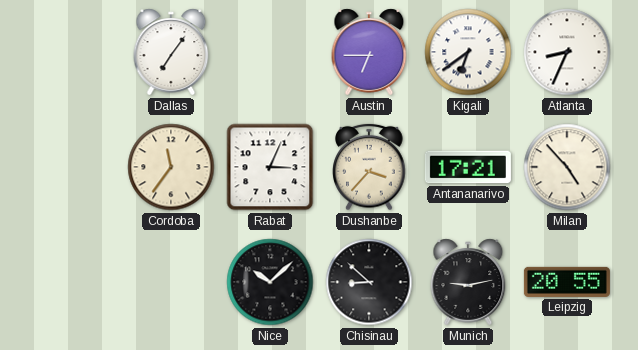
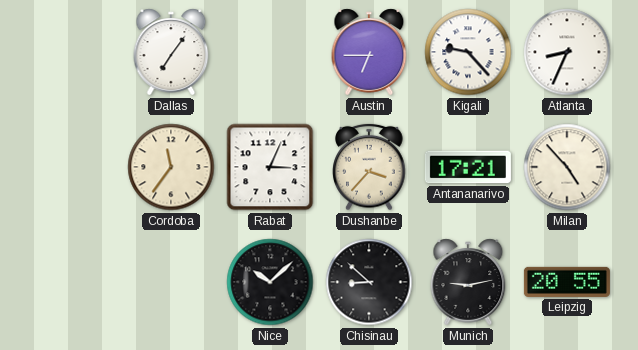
Kigali: 6:39 -> 9:23 (468, 52)
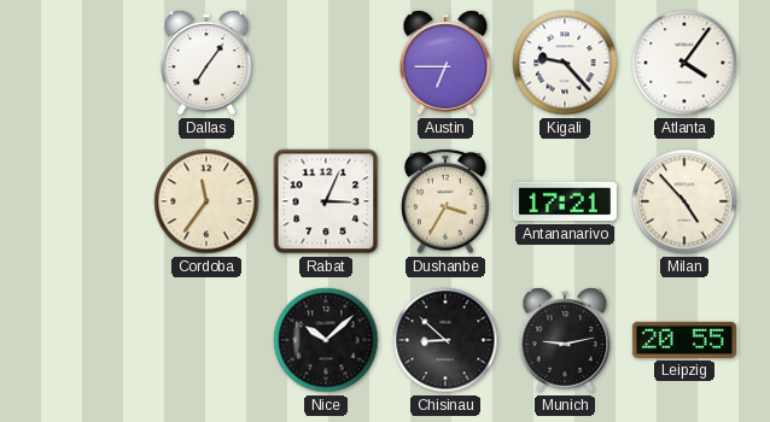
Atlanta: 8:34 -> 4:06 (684, 63)
Dushanbe: 3:37 -> 3:35 (445, 201)
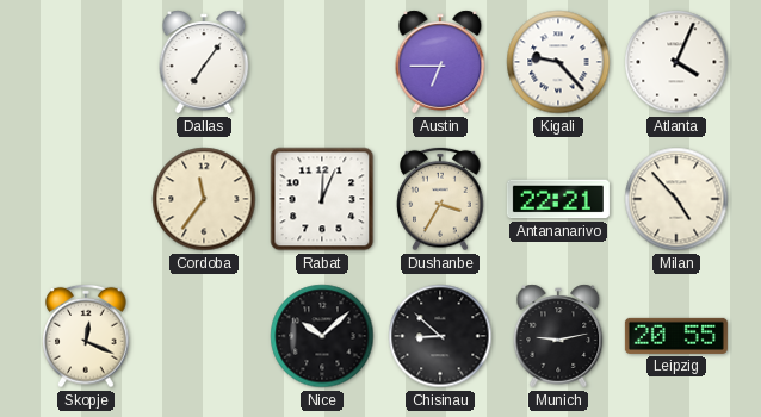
Atlanta: 4:06 -> 4:04 (676, 62)
Rabat: 3:04 -> 12:04 (322, 199)
Antananarivo: 17:21 -> 22:21 (558, 199)
Skopje: none -> 12:19 (86, 336)
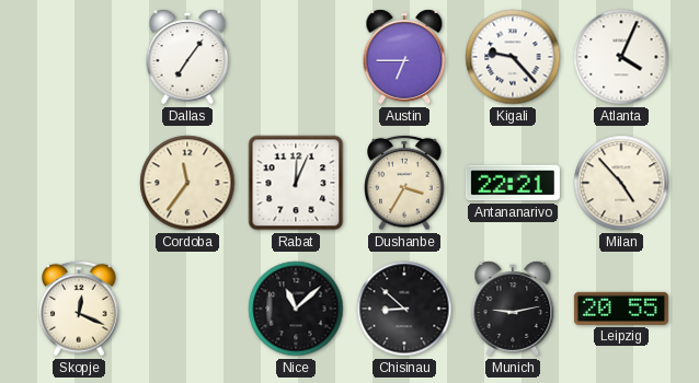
Nice: 10:08 -> 11:08 (296, 309)
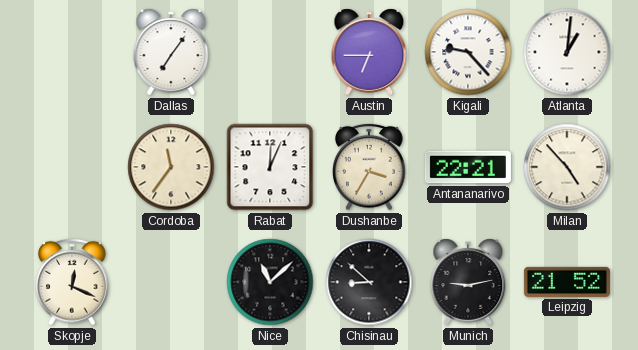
Atlanta: 4:04 -> 1:01 (567, 52)
Leipzig: 20:55 -> 21:52 (567, 282)
